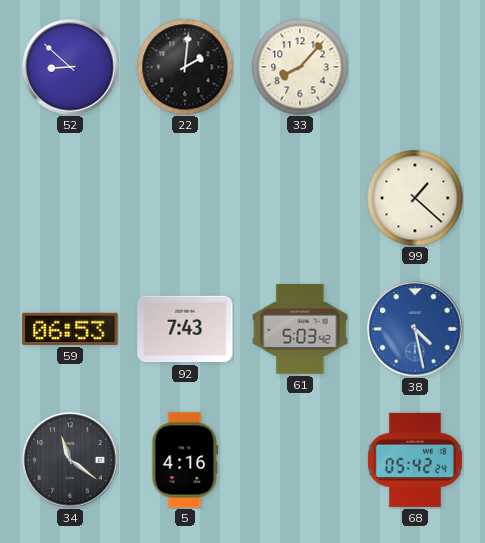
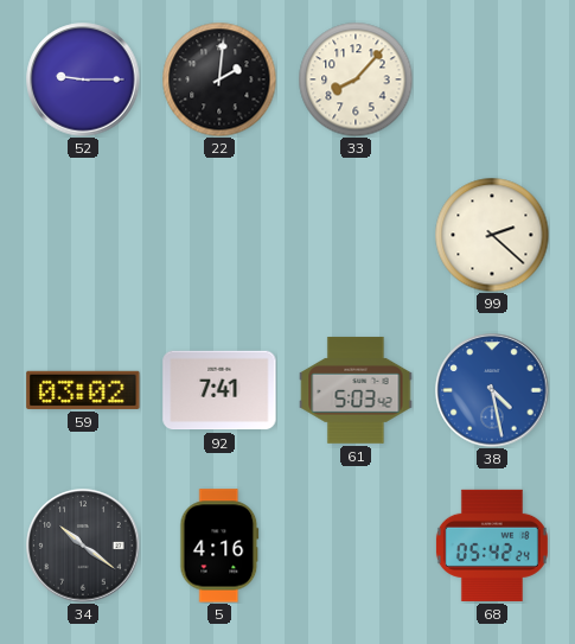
52: 8:52 -> 9:15 (83, 79)
99: 1:22 -> 2:22 (492, 235)
59: 06:53 -> 03:02 (83, 390)
92: 7:43 -> 7:41 (219, 390)
34: 11:21 -> 10:21 (83, 546)
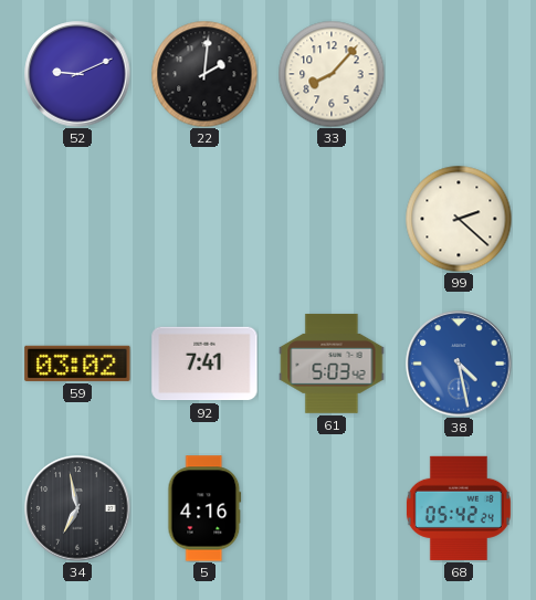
52: 9:15 -> 9:11 (77, 74)
34: 10:21 -> 6:58 (77, 508)
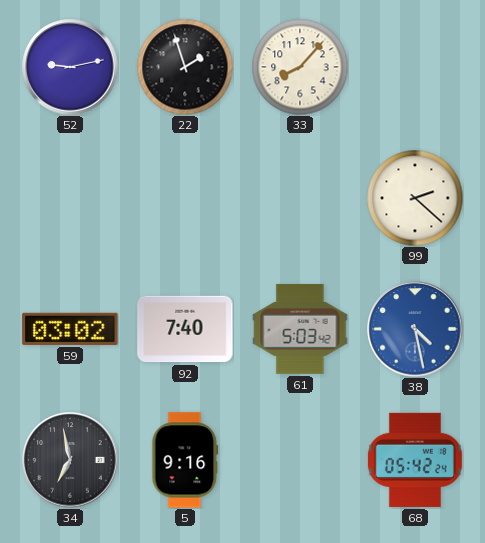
52: 9:11 -> 9:13 (70, 67)
22: 2:01 -> 1:57 (185, 67)
92: 7:41 -> 7:40 (185, 329)
5: 4:16 -> 9:16 (185, 460)
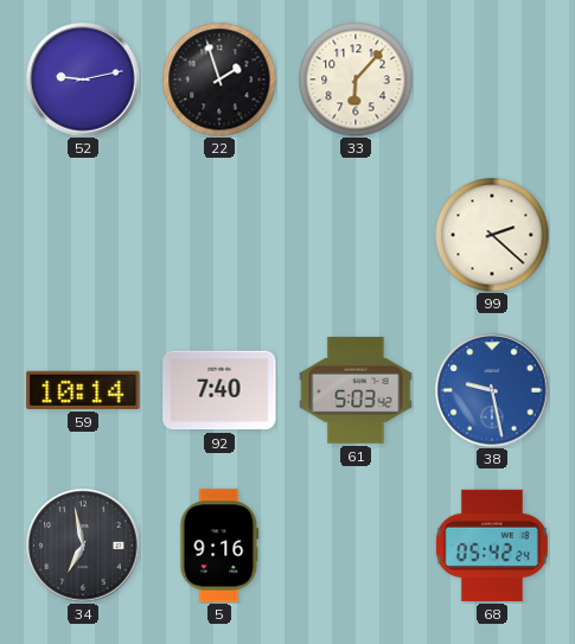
33: 8:07 -> 6:07 (356, 79)
59: 03:02 -> 10:14 (83, 390)
38: 4:28 -> 9:28 (492, 390)
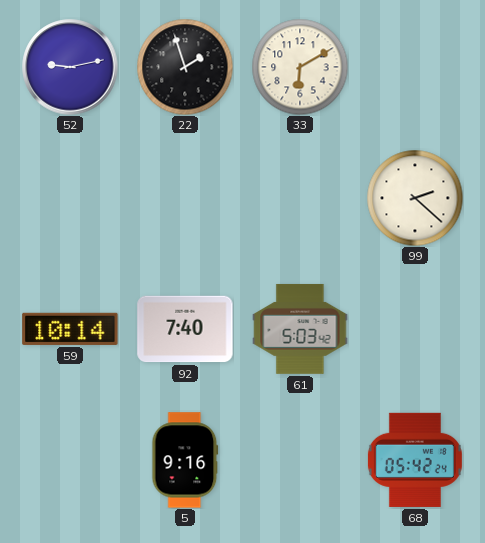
33: 6:07 -> 6:10 (300, 67)
38: 9:28 -> none (492, 390)
34: 6:58 -> none (83, 546)
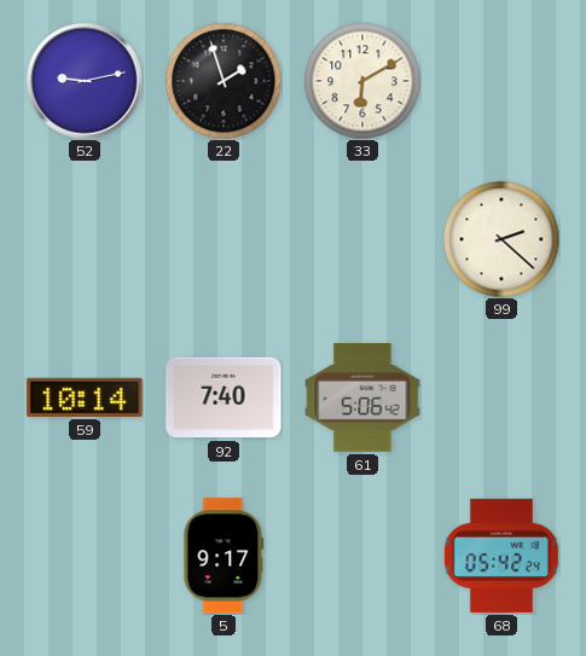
61: 5:03 -> 5:06 (362, 397)
5: 9:16 -> 9:17 (224, 556)
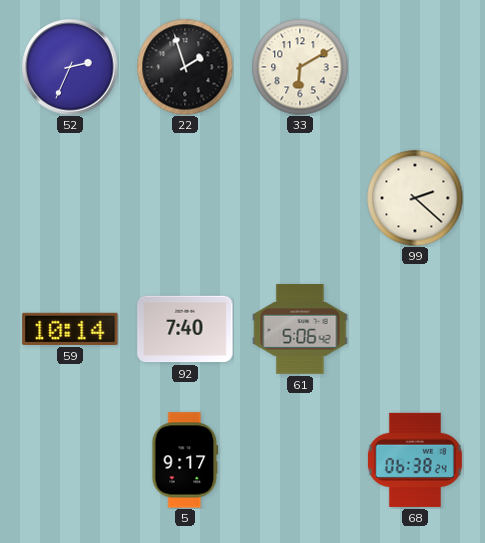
52: 9:13 -> 2:34 (70, 67)
68: 05:42 -> 06:38 (415, 460)
